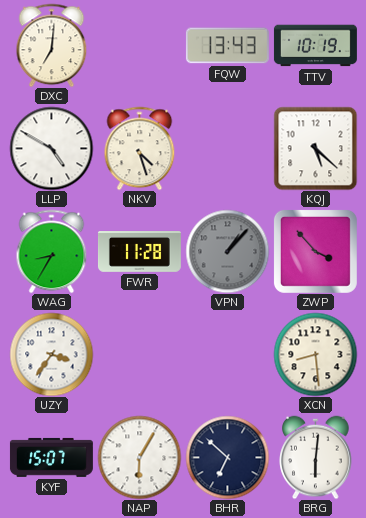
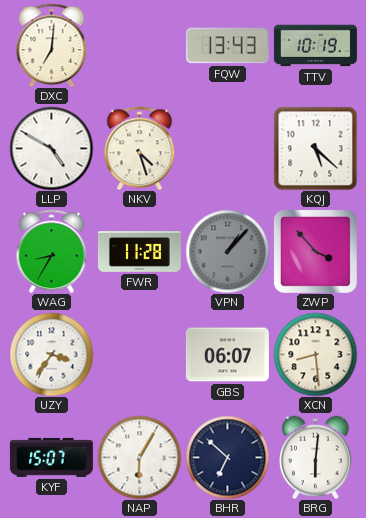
GBS: none -> 06:07 (227, 355)
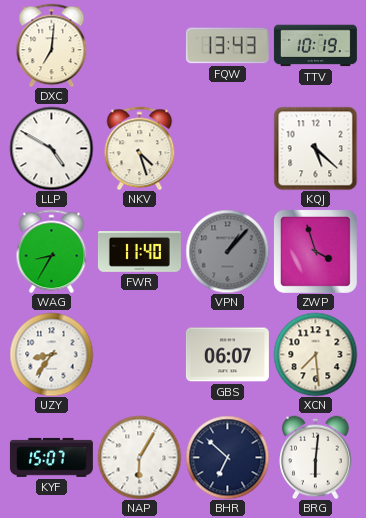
FWR: 11:28 -> 11:40 (139, 252)
ZWP: 3:53 -> 3:57 (315, 251)
UZY: 3:36 -> 8:36 (51, 354)
XCN: 8:29 -> 7:29 (315, 354)
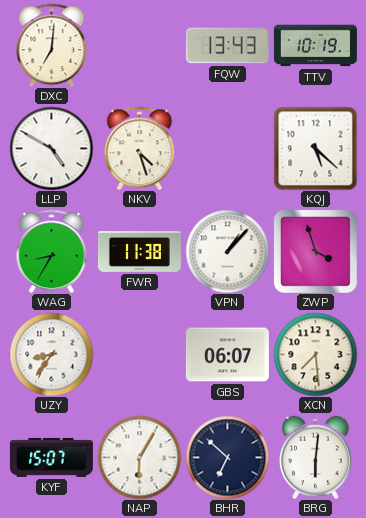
FWR: 11:40 -> 11:38 (139, 252)
VPN dial: grey -> white (227, 251)
